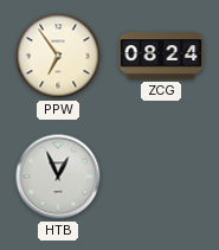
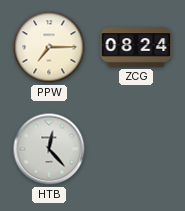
PPW: 6:54 -> 7:15 (49, 47)
HTB: 12:56 -> 12:23 (49, 149)
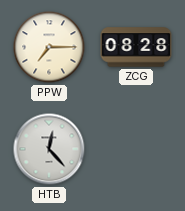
ZCG: 08:24 -> 08:28 (136, 47)
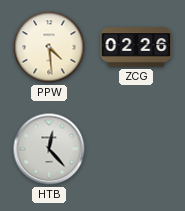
PPW: 7:15 -> 4:29 (49, 47)
ZCG: 08:28 -> 02:26 (136, 47)
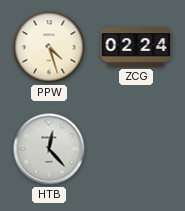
PPW: 4:29 -> 4:27 (49, 47)
ZCG: 02:26 -> 02:24 (136, 47)
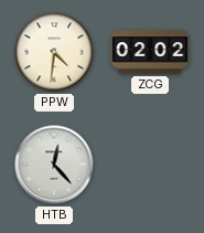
PPW: 4:27 -> 4:31 (54, 52)
ZCG: 02:24 -> 02:02 (150, 52)
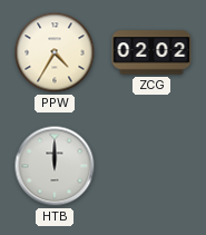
PPW: 4:31 -> 4:35 (55, 52)
HTB: 12:23 -> 12:00 (55, 166)
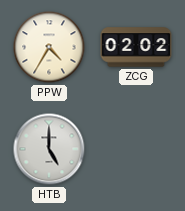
HTB: 12:00 -> 5:00 (49, 149)
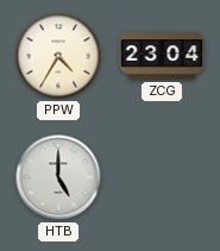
ZCG: 02:02 -> 23:04 (162, 56)
